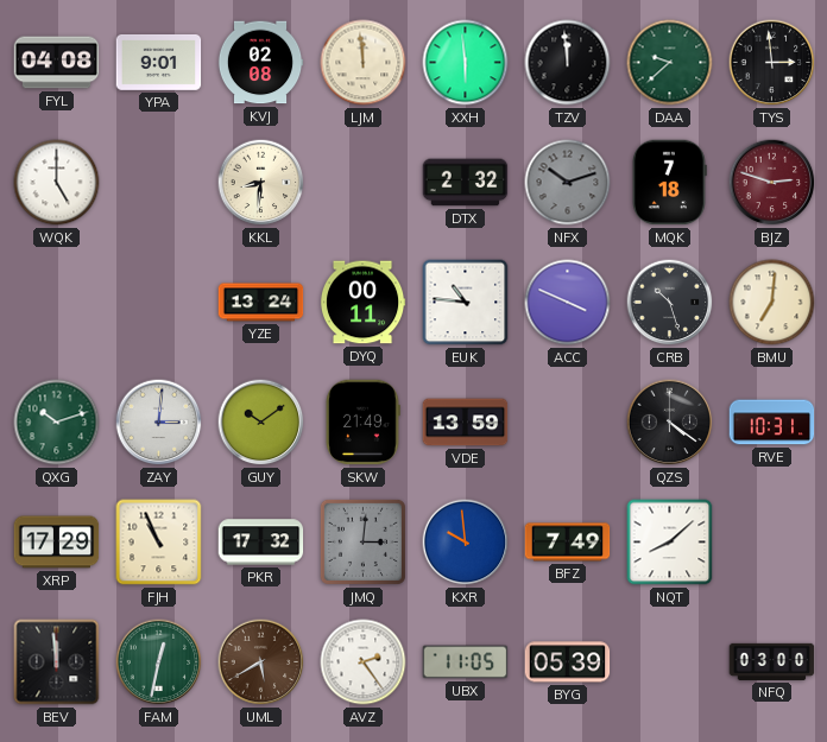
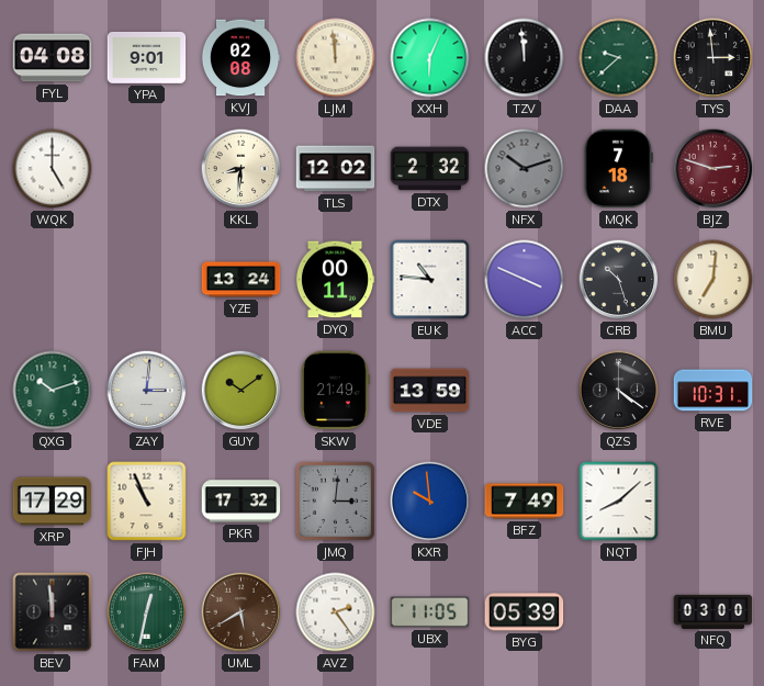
XXH: 5:59 -> 6:04 (430, 58)
TLS: none -> 12:02 (336, 169)
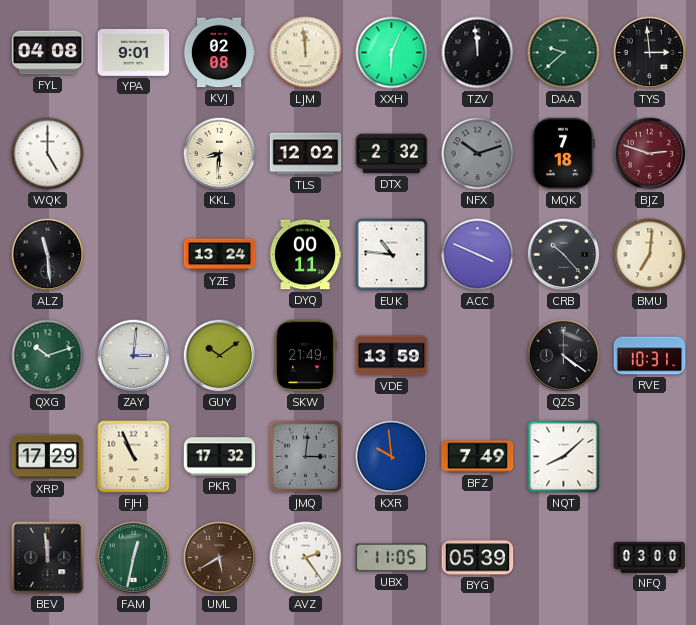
ALZ: none -> 11:29 (48, 255)
CRB: 10:27 -> 10:23 (564, 255)
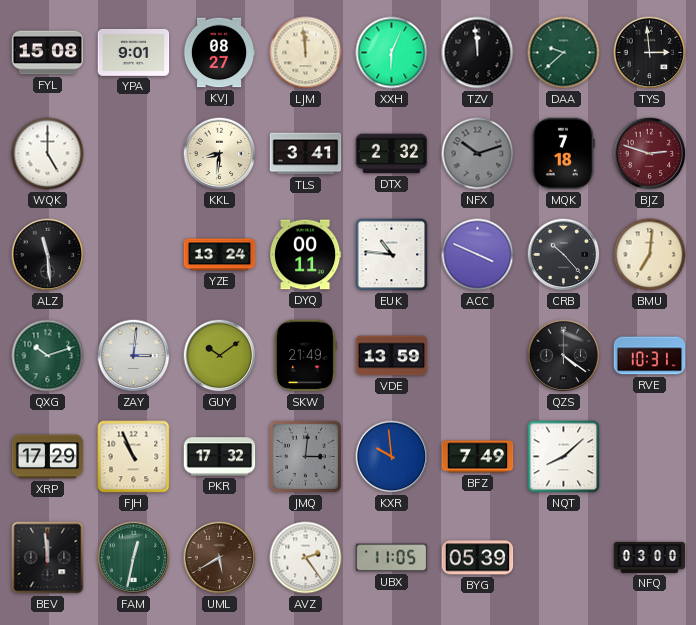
FYL: 04:08 -> 15:08 (48, 53)
KVJ: 02:08 -> 08:27 (219, 53)
TLS: 12:02 -> 3:41 (306, 154)
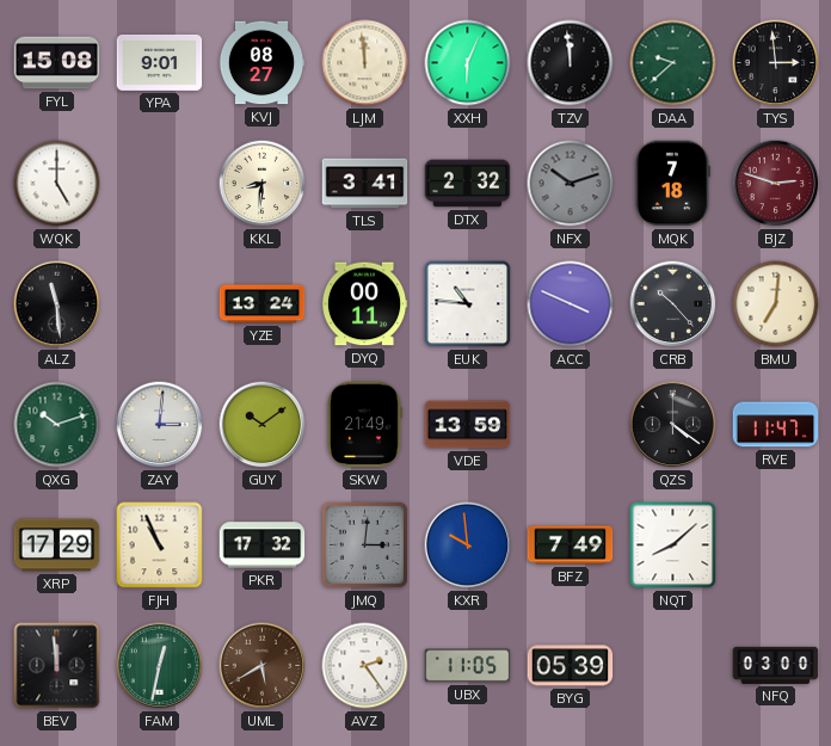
RVE: 10:31 -> 11:47 (776, 425)
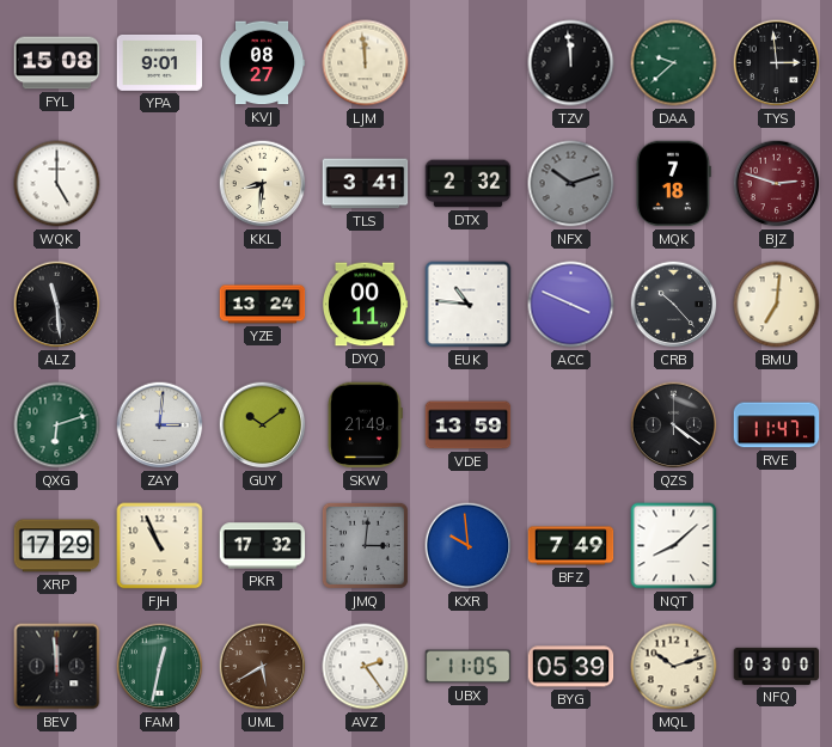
XXH: 6:04 -> none (468, 63)
QXG: 10:12 -> 6:12 (57, 425)
MQL: none -> 10:12 (674, 667)
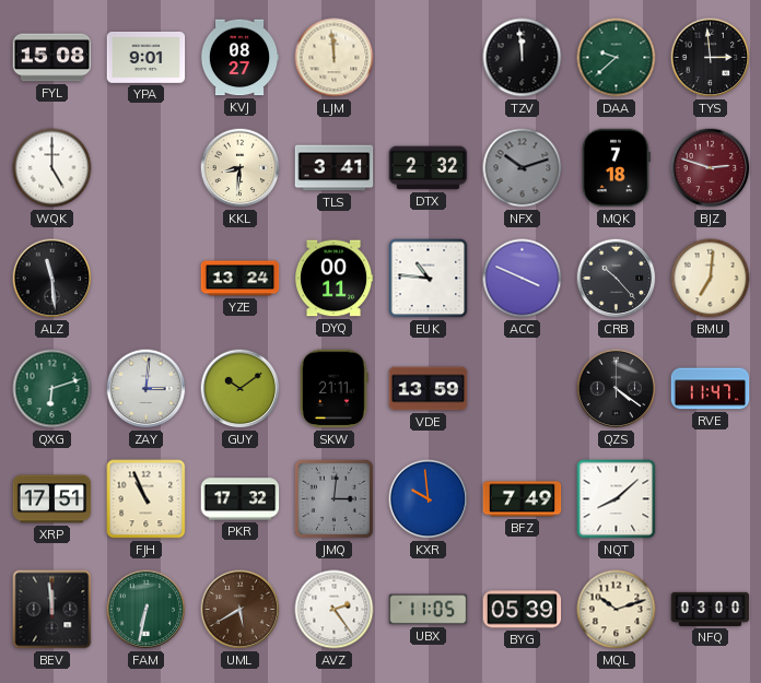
SKW: 21:49 -> 21:11 (335, 389)
XRP: 17:29 -> 17:51 (52, 499)
FAM: 12:32 -> 6:32 (147, 610)
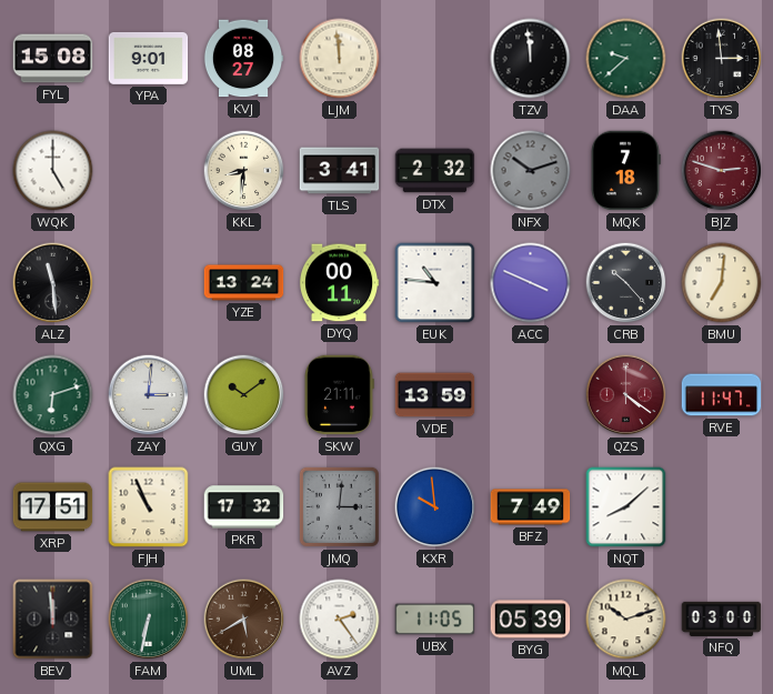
QZS dial: black -> burgundy (626, 395)
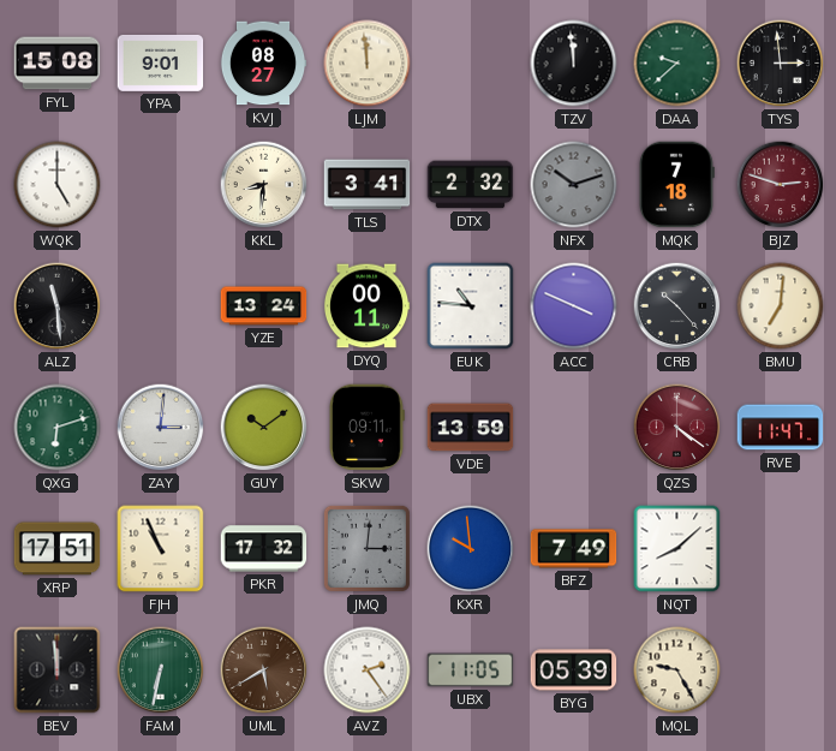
SKW: 21:11 -> 09:11 (368, 428)
MQL: 10:12 -> 9:25 (677, 670)
NFQ: 03:00 -> none (722, 618)
